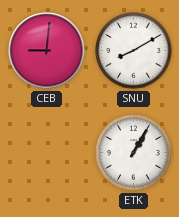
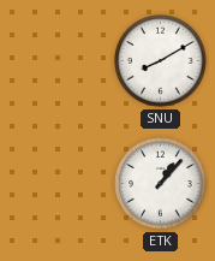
CEB: 9:01 -> none (47, 51)
ETK: 1:05 -> 1:07 (161, 184)
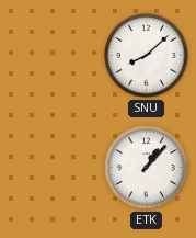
SNU: 8:10 -> 8:08 (147, 56)
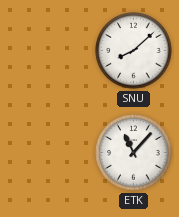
ETK: 1:07 -> 11:07 (134, 153)
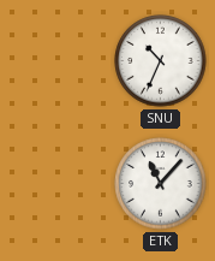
SNU: 8:08 -> 10:34 (161, 61)
